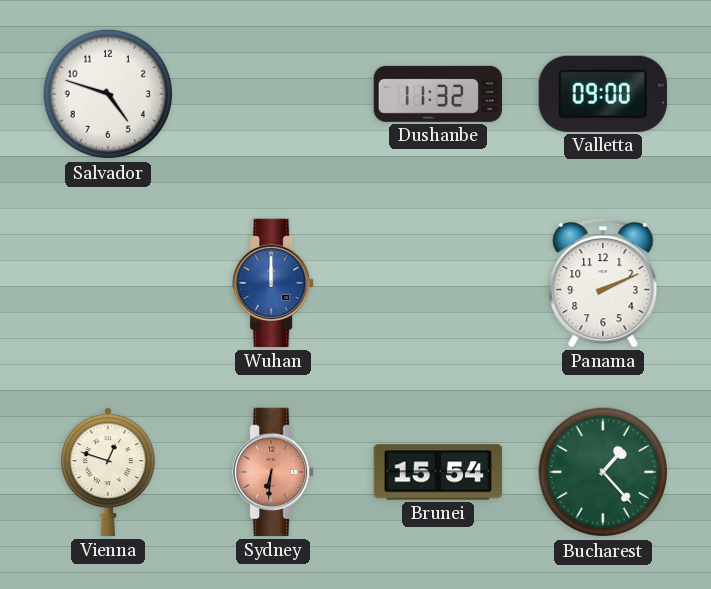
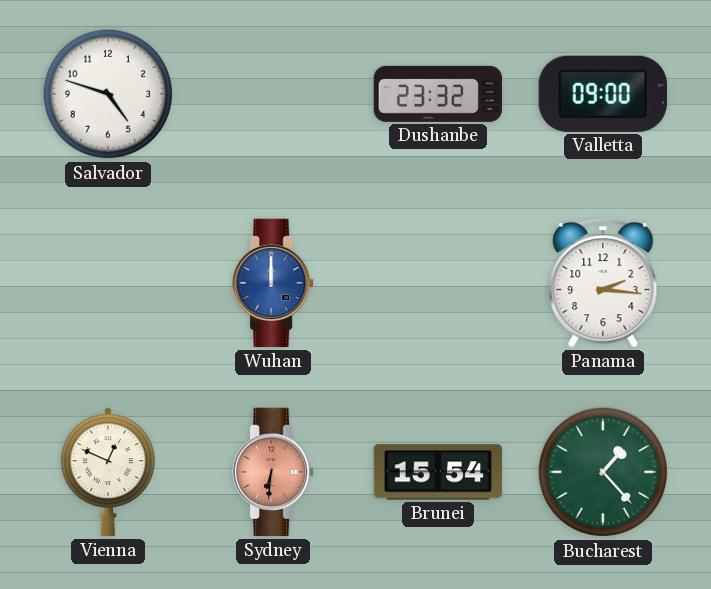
Dushanbe: 11:32 -> 23:32 (437, 94)
Panama: 2:11 -> 2:16 (603, 283)
Vienna: 12:48 -> 12:49 (108, 472)
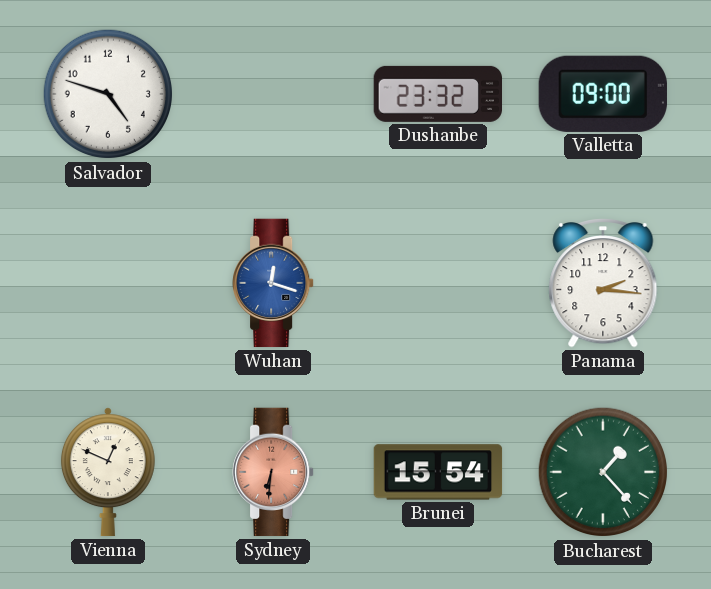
Wuhan: 12:00 -> 12:18 (273, 283)
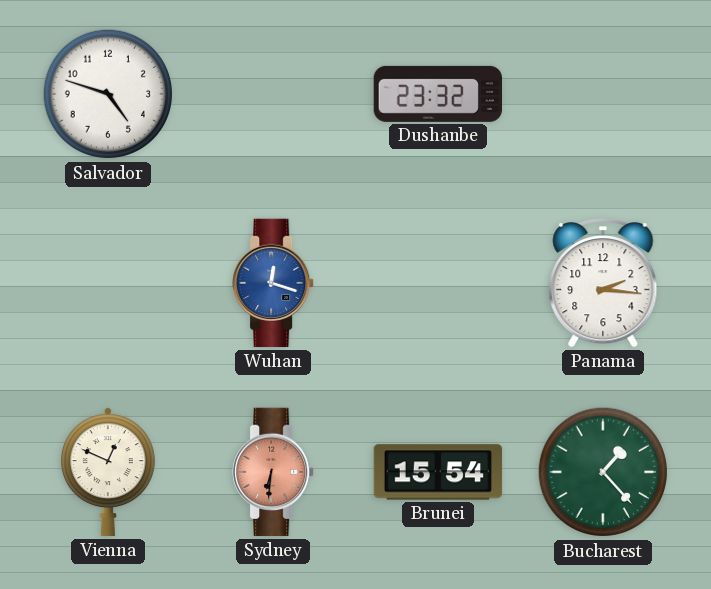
Valletta: 09:00 -> none (603, 94)
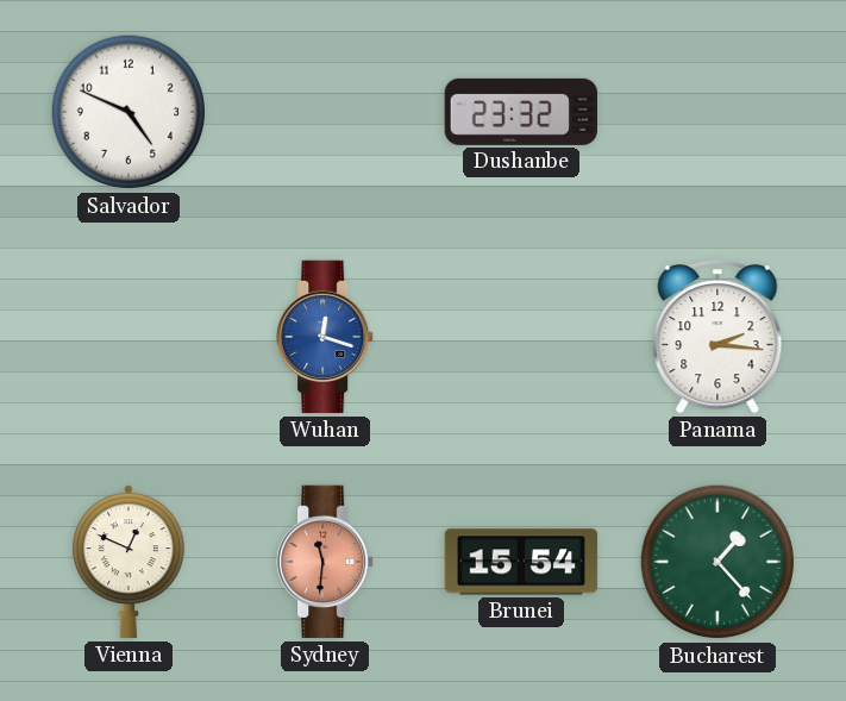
Salvador: 4:48 -> 4:49 (129, 112)
Sydney: 6:31 -> 11:31 (325, 562)
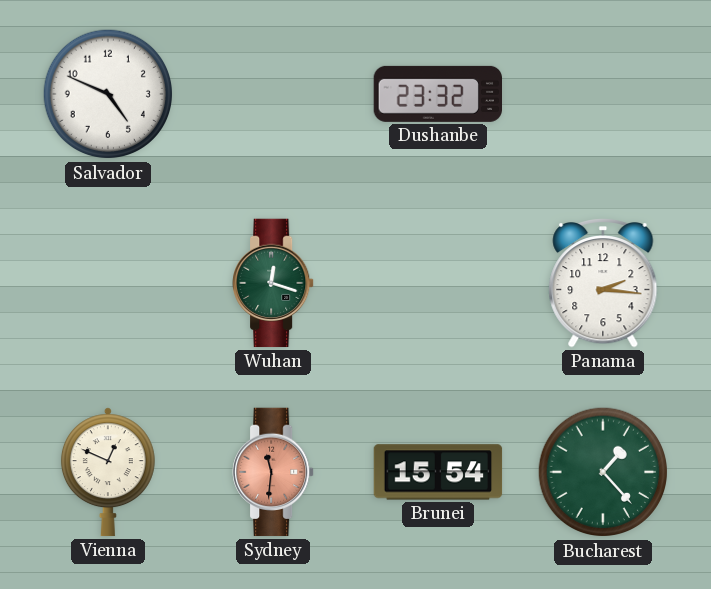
Wuhan dial: blue -> green (273, 283)
